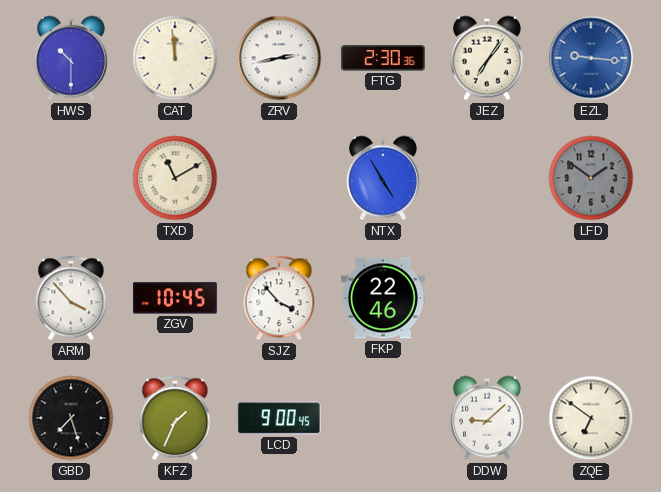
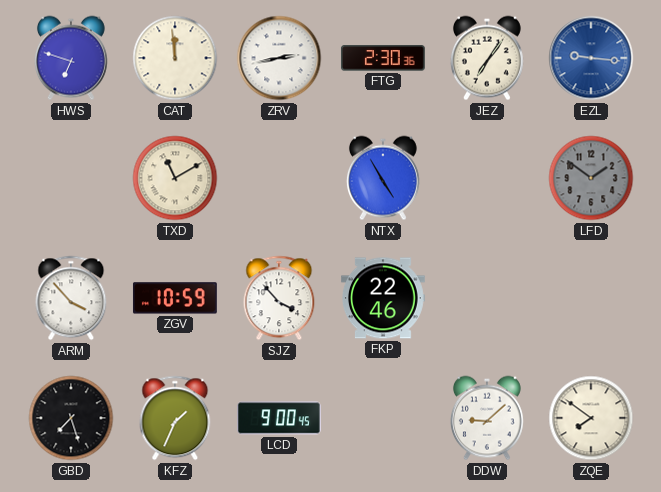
HWS: 10:30 -> 6:48 (71, 58)
ZGV: 10:45 -> 10:59 (175, 298)
ZQE: 6:51 -> 7:51 (591, 418)
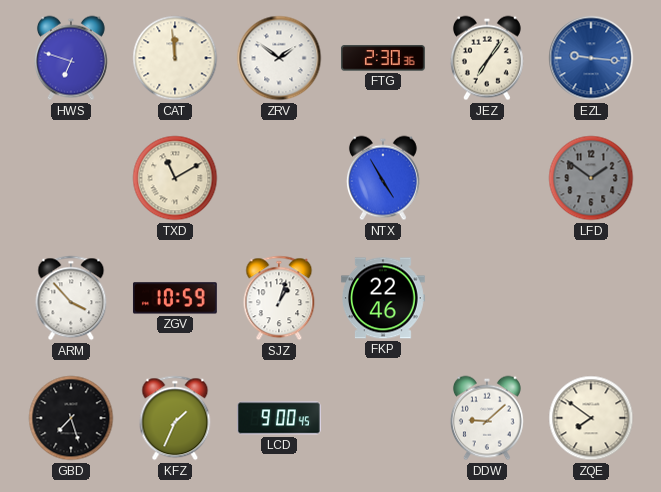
ZRV: 2:43 -> 1:51 (279, 58)
SJZ: 3:53 -> 1:03 (279, 298)
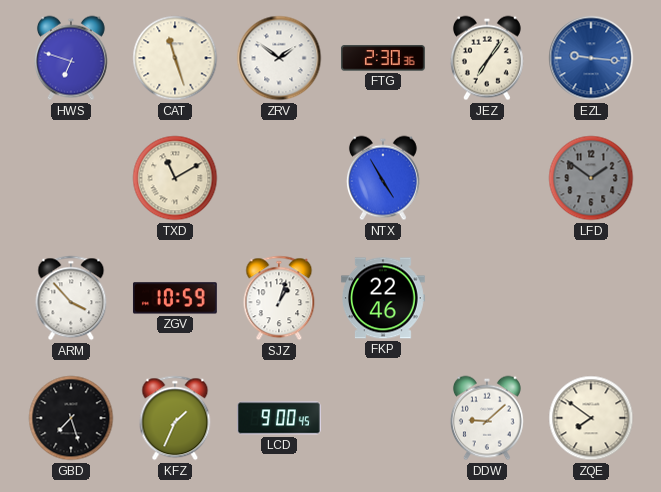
CAT: 11:59 -> 11:27 (175, 58)
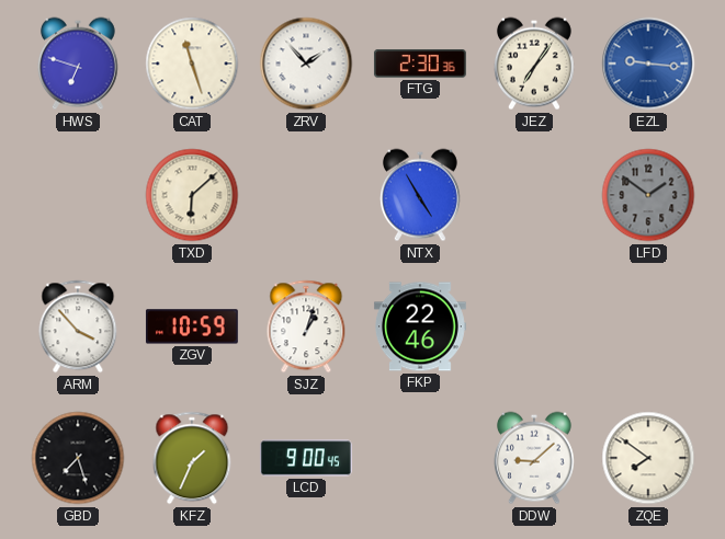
ZRV: 1:51 -> 1:53 (306, 64)
TXD: 11:10 -> 6:08 (192, 195)
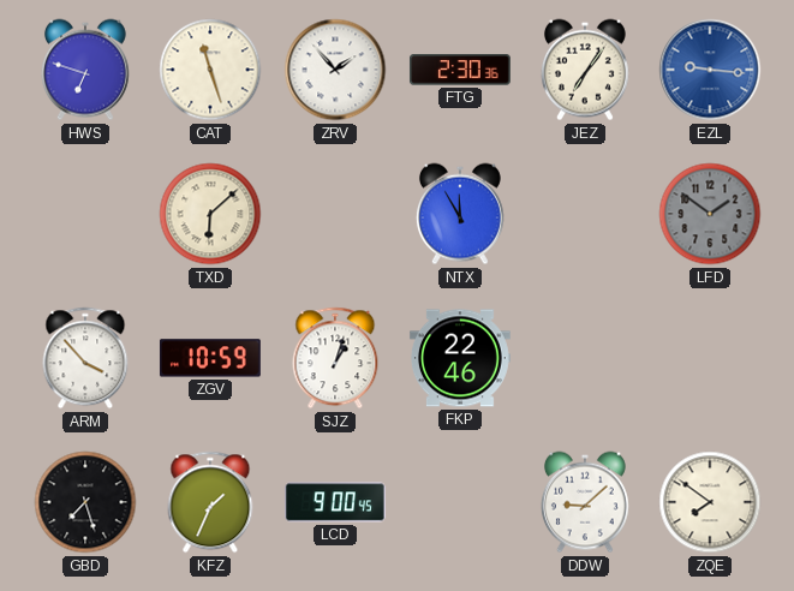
NTX: 4:55 -> 11:55 (460, 214)
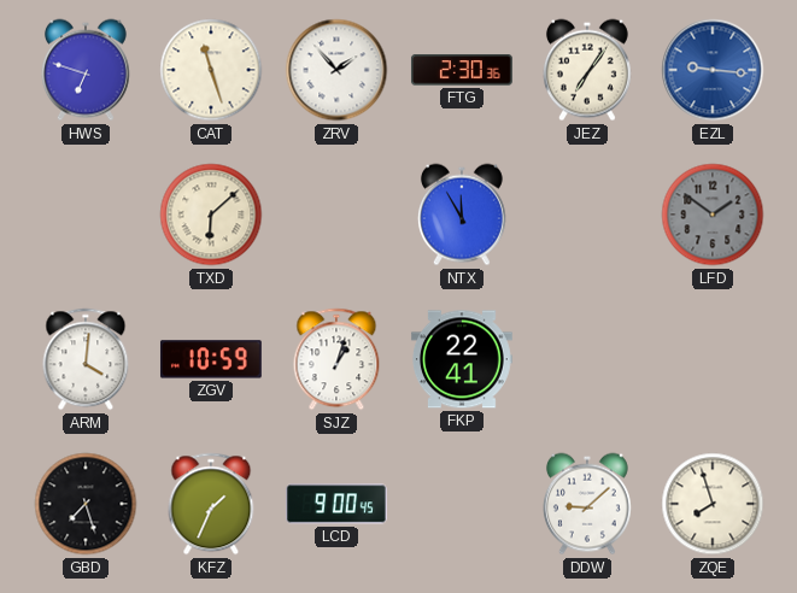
ARM: 3:53 -> 4:01 (86, 359)
FKP: 22:46 -> 22:41 (462, 359)
ZQE: 7:51 -> 7:57 (713, 504)
